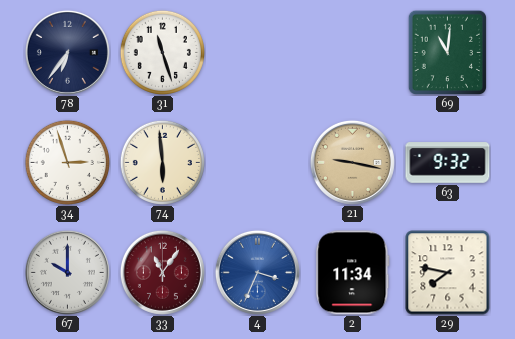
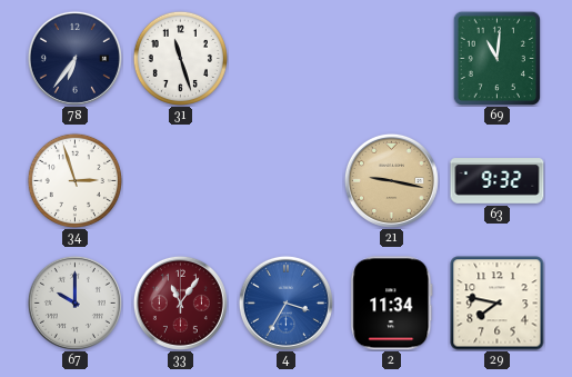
74: 5:59 -> none (162, 162)
4: 3:34 -> 3:35 (285, 302)
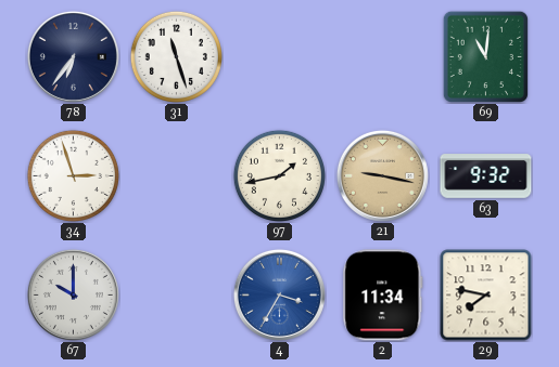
97: none -> 1:43 (279, 175)
33: 11:06 -> none (180, 302)
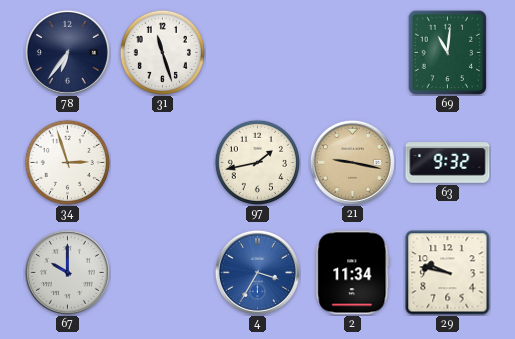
29: 7:47 -> 9:47 (448, 273)
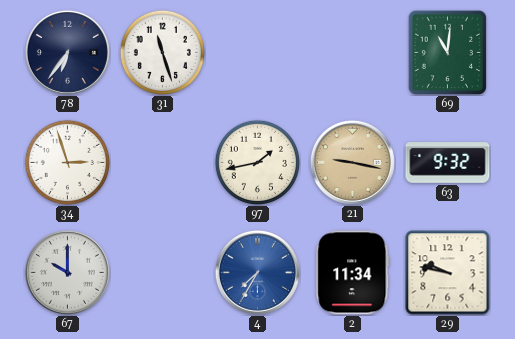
4: 3:35 -> 7:35 (257, 272)
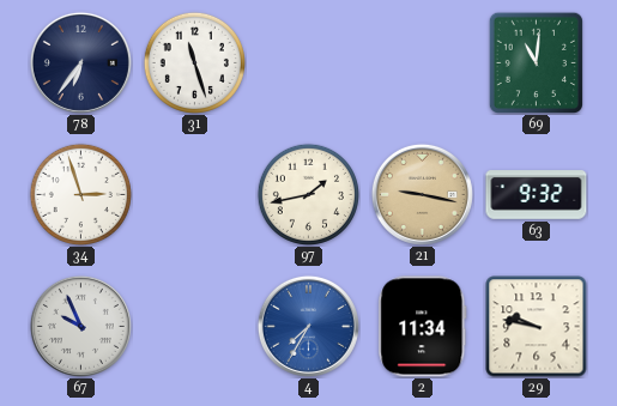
67: 10:00 -> 9:56 (80, 326)
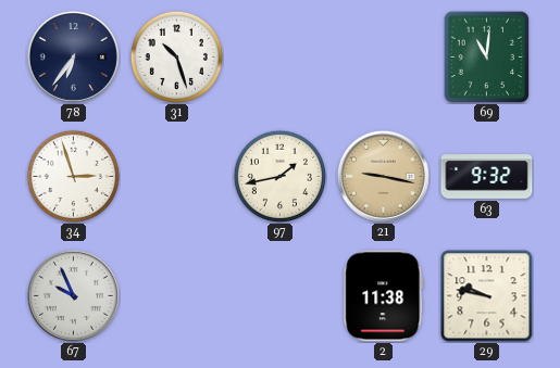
31: 11:27 -> 10:27 (176, 56)
4: 7:35 -> none (308, 326)
2: 11:34 -> 11:38 (384, 296)
